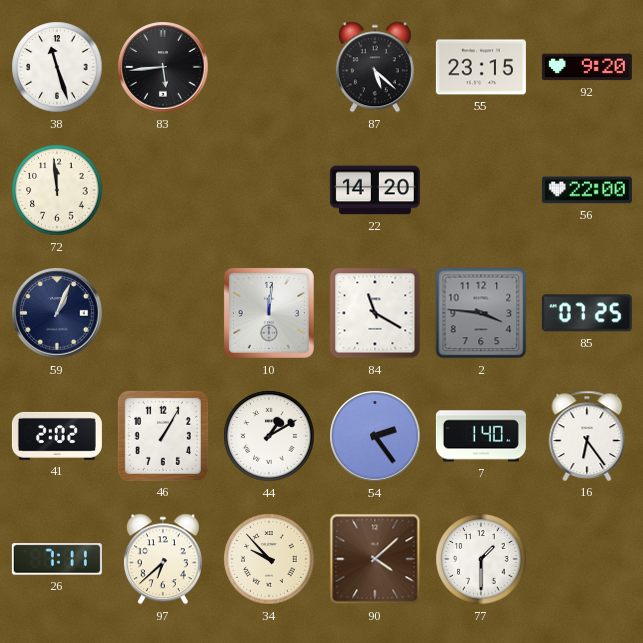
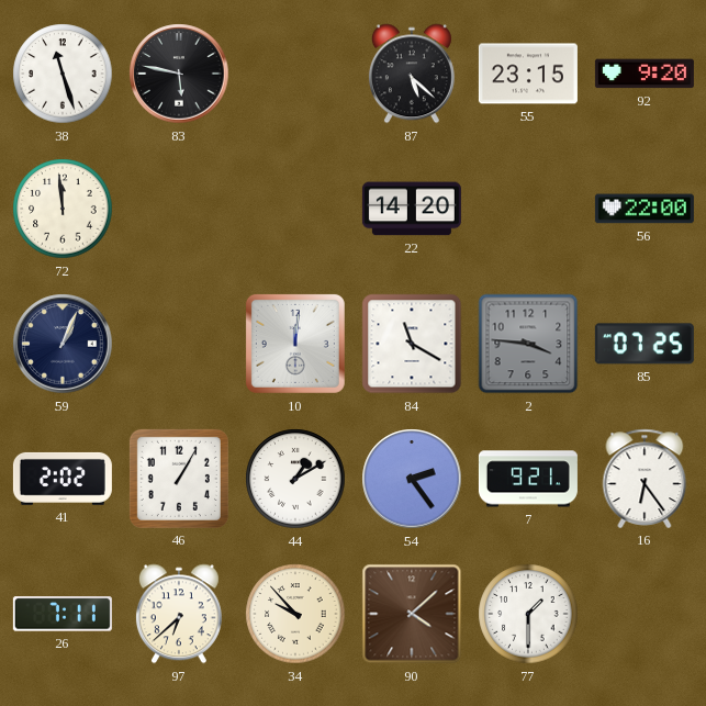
83: 5:44 -> 5:47 (179, 74)
7: 1:40 -> 9:21 (528, 479)
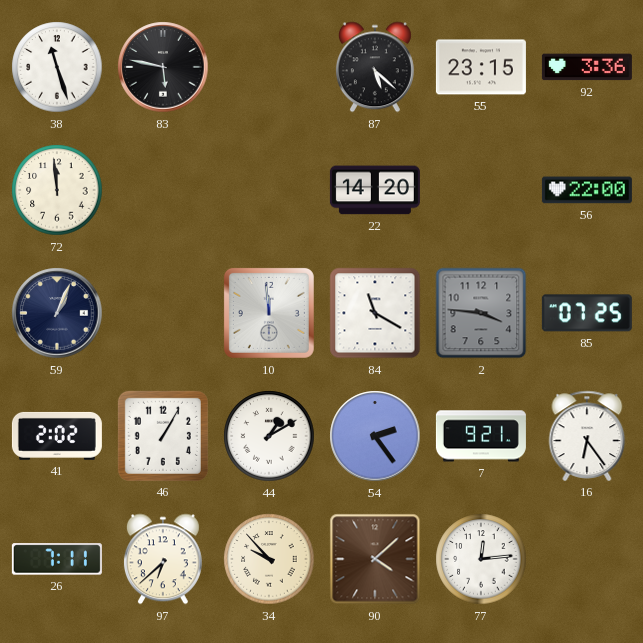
92: 9:20 -> 3:36 (587, 67)
10: 12:01 -> 11:59 (269, 313)
77: 1:30 -> 12:14 (481, 559)
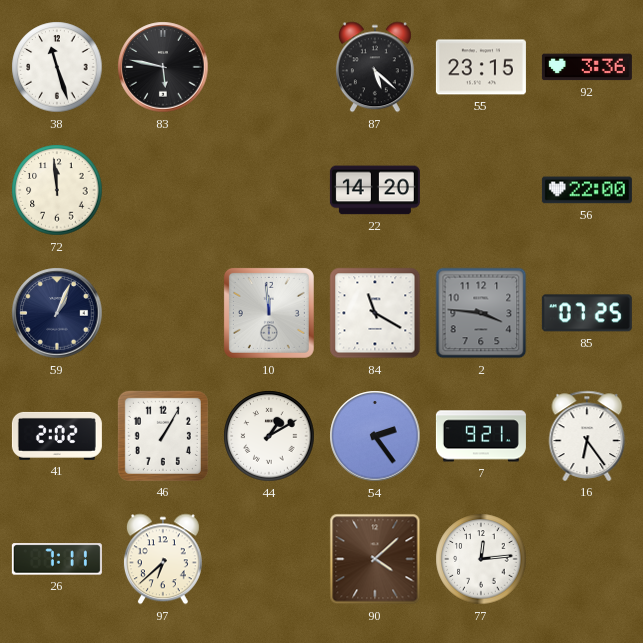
34: 9:53 -> none (269, 559)
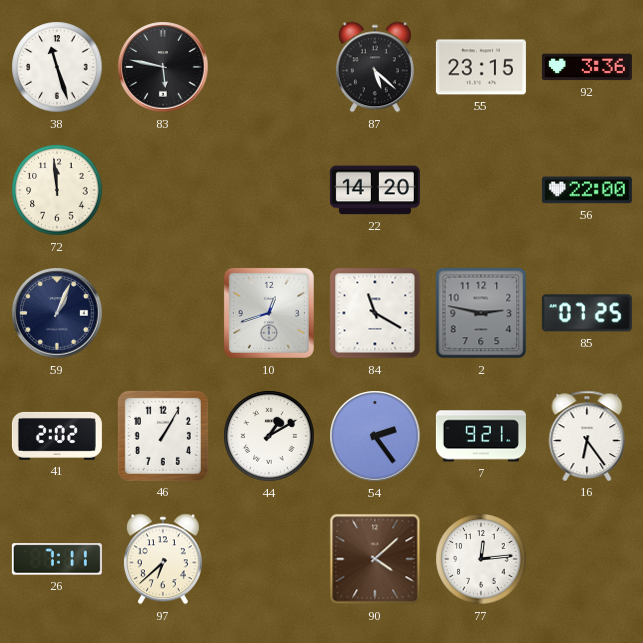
10: 11:59 -> 12:42 (269, 313)
2: 3:46 -> 2:47 (481, 313)
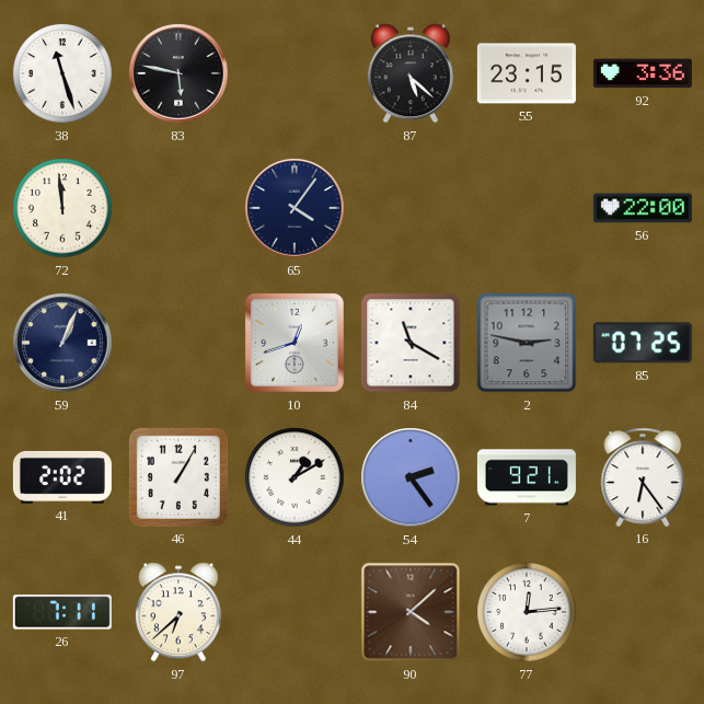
65: none -> 4:06 (295, 208)
22: 14:20 -> none (375, 190)
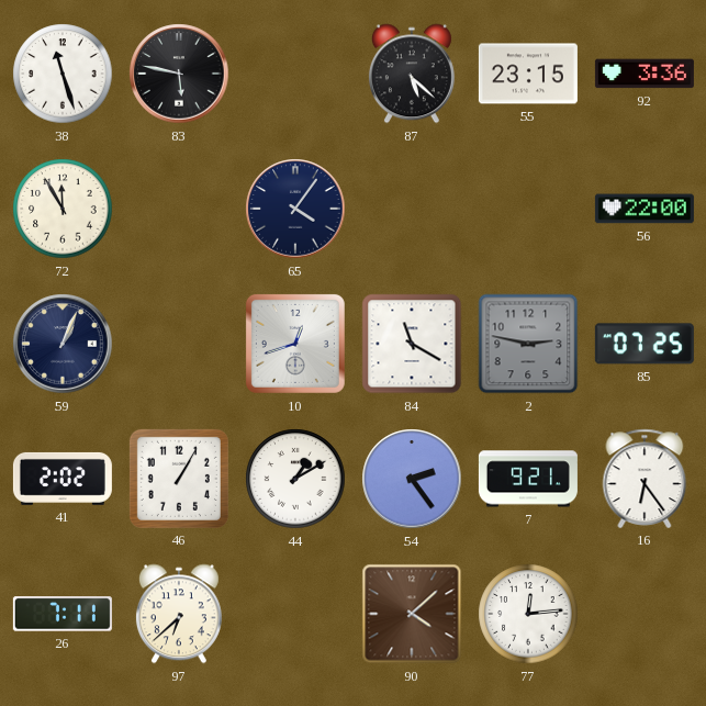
72: 11:59 -> 11:55 (63, 209)
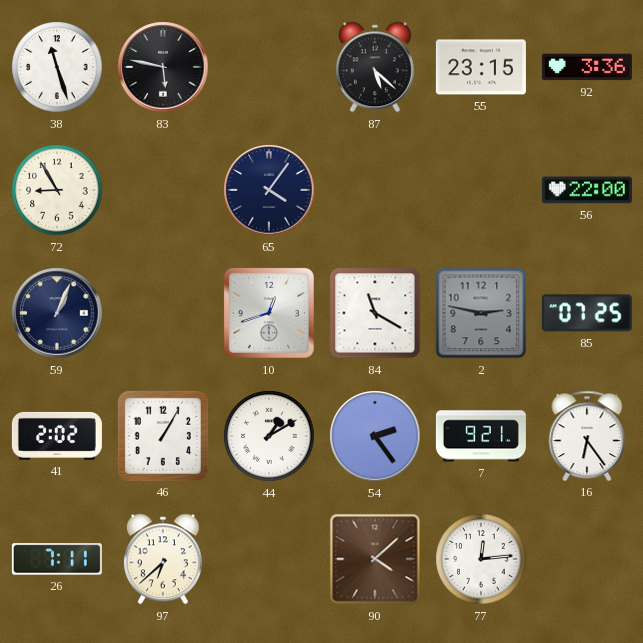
72: 11:55 -> 8:55 (57, 190)
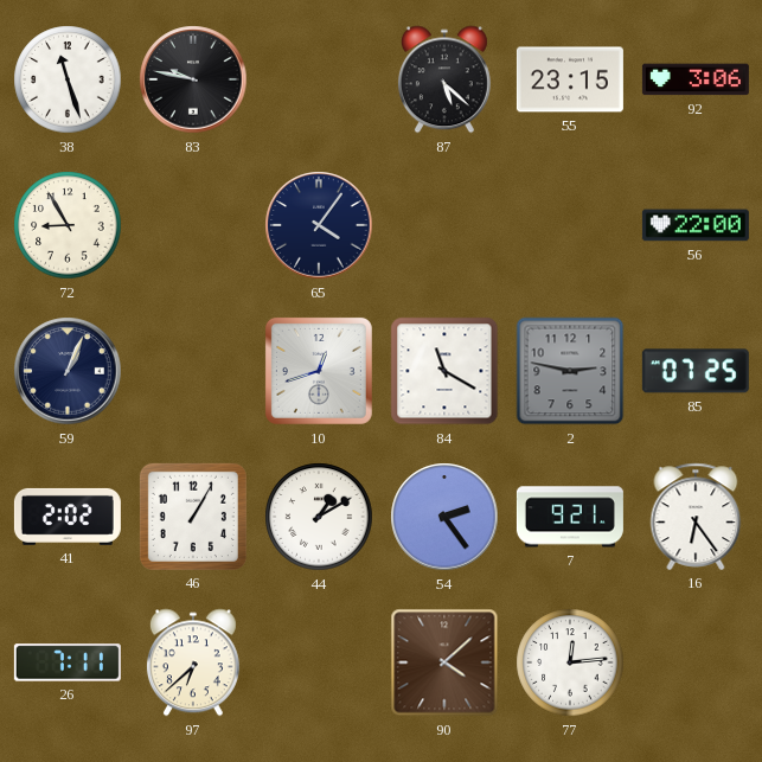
83: 5:47 -> 9:47 (193, 79)
92: 3:36 -> 3:06 (696, 79)
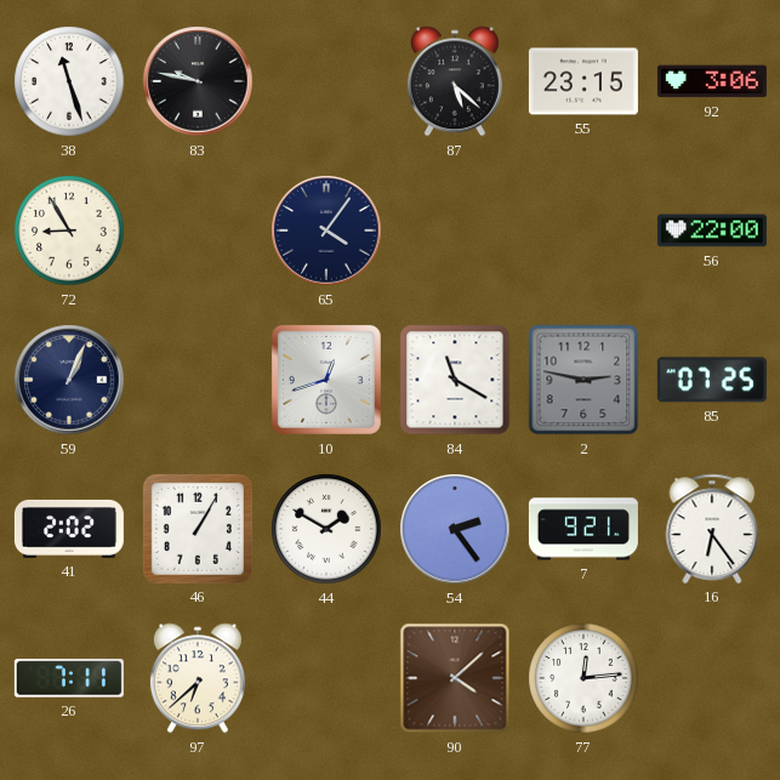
44: 1:10 -> 1:50 (326, 529)
